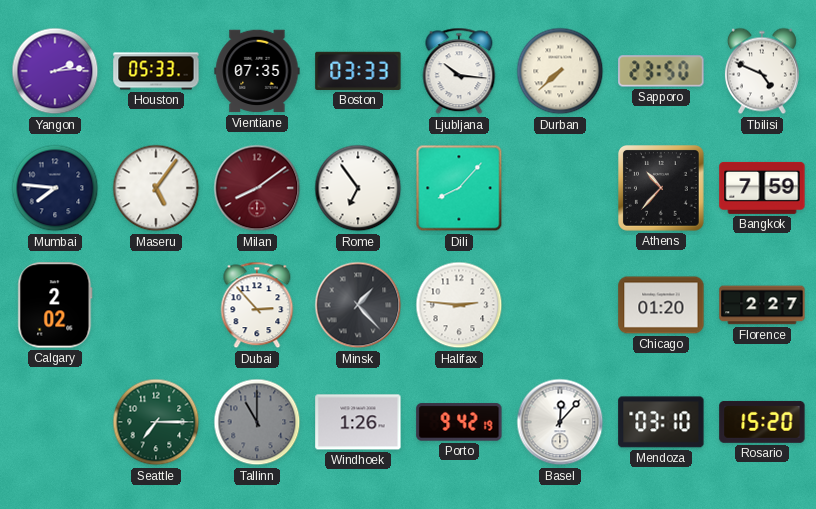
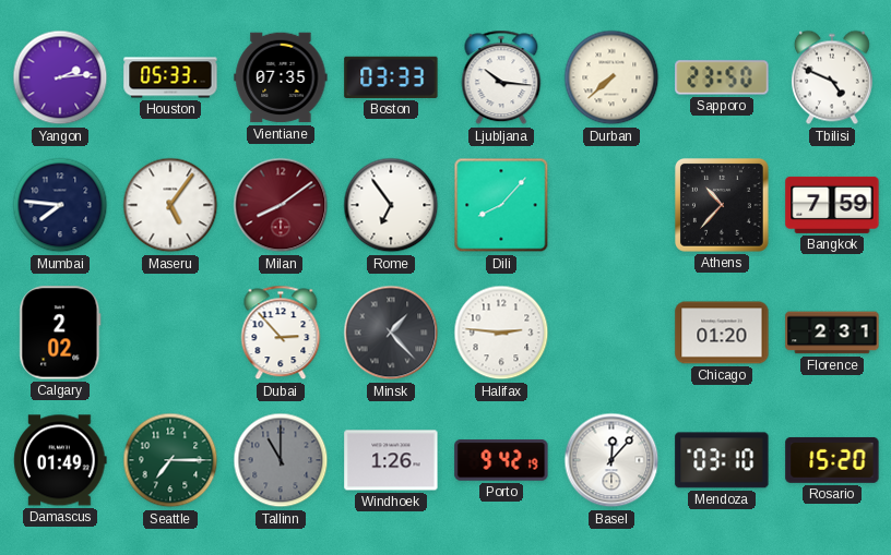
Florence: 2:27 -> 2:31 (832, 333)
Damascus: none -> 01:49 (60, 460)
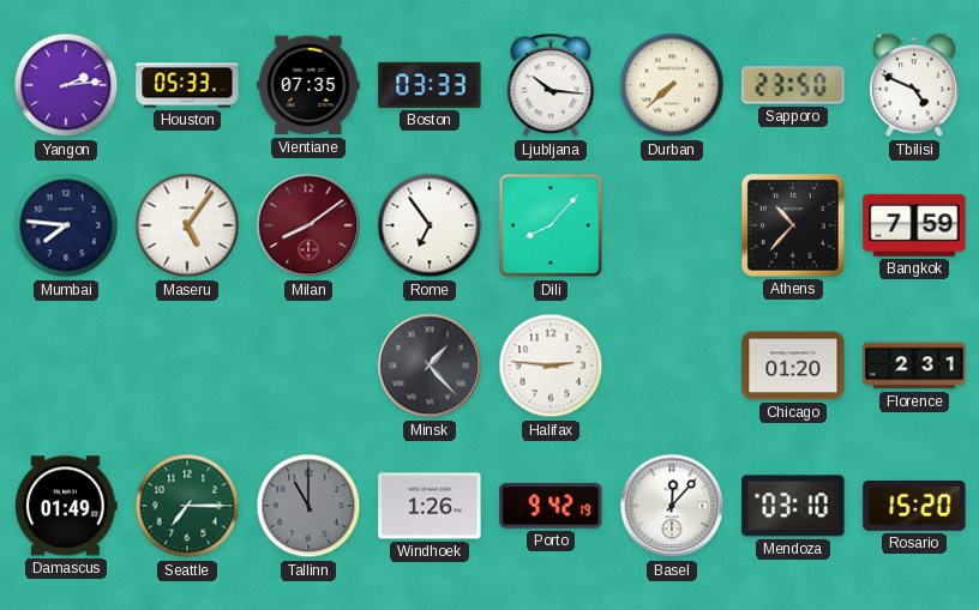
Calgary: 2:02 -> none (60, 333)
Dubai: 2:53 -> none (281, 333)
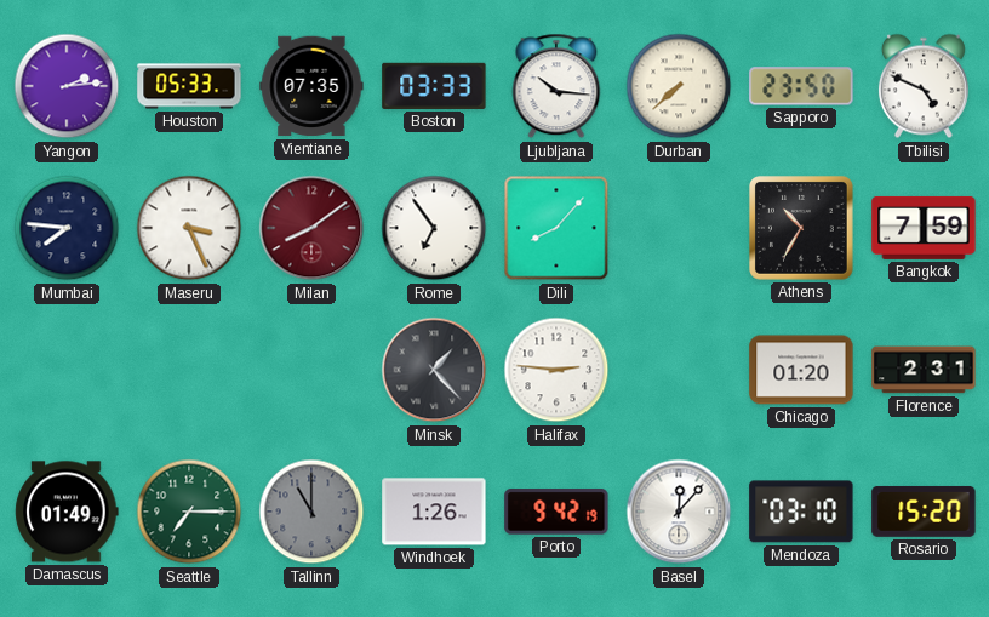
Maseru: 5:06 -> 3:26 (189, 228)
Athens: 10:37 -> 10:35 (802, 229)
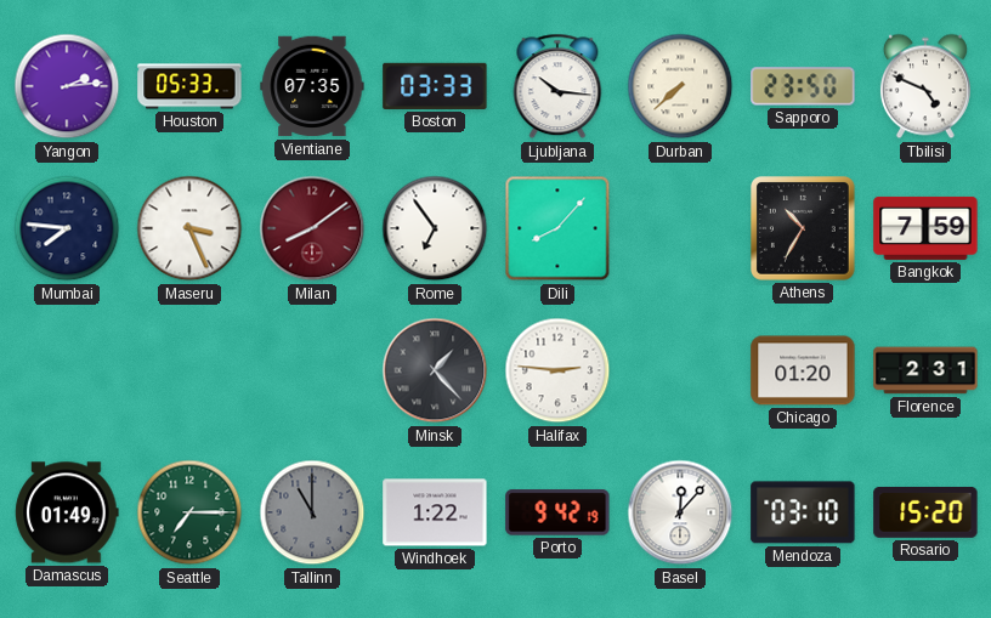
Windhoek: 1:26 -> 1:22 (435, 512)
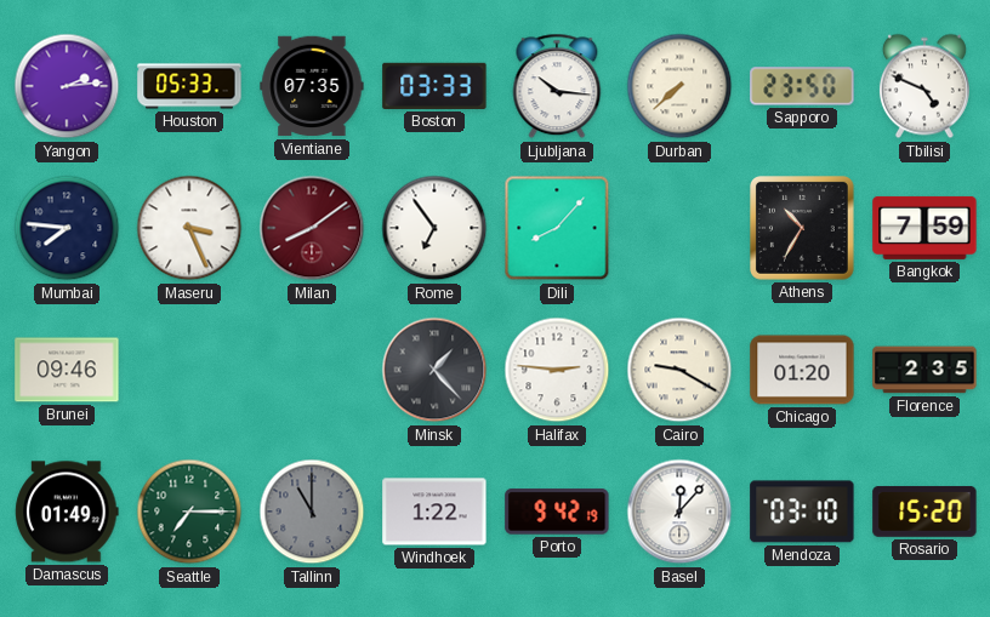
Brunei: none -> 09:46 (67, 370)
Cairo: none -> 9:20 (679, 370)
Florence: 2:31 -> 2:35 (924, 370)
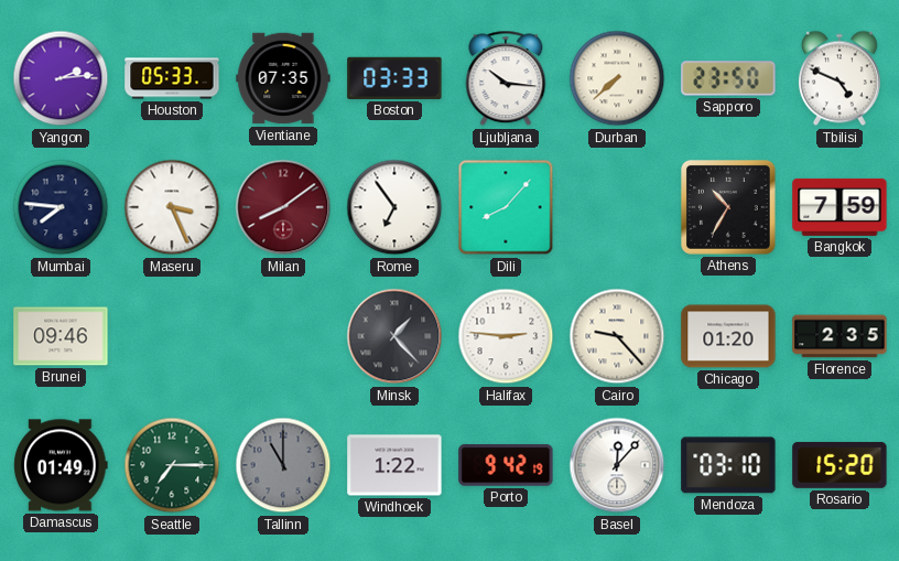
Cairo: 9:20 -> 9:23 (617, 336)
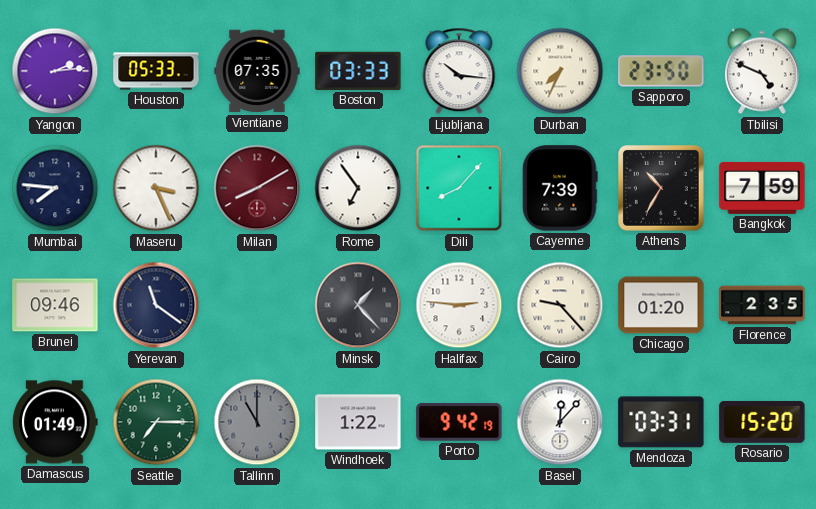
Durban: 7:38 -> 7:34 (560, 71)
Milan: 8:09 -> 8:10 (257, 188)
Cayenne: none -> 7:39 (560, 188)
Yerevan: none -> 11:21 (156, 305)
Mendoza: 03:10 -> 03:31 (661, 422)
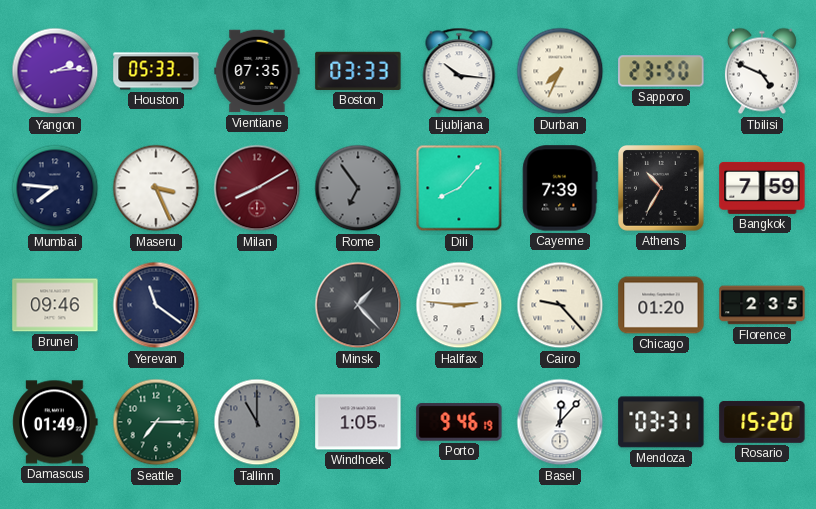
Rome dial: white -> grey (358, 188)
Windhoek: 1:22 -> 1:05 (358, 422)
Porto: 9:42 -> 9:46 (459, 422)
